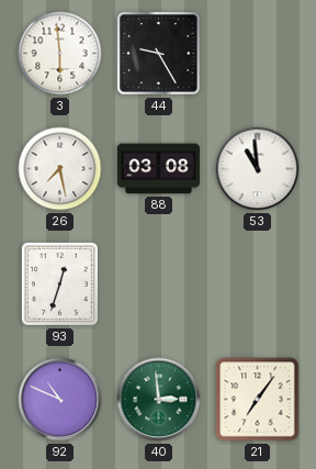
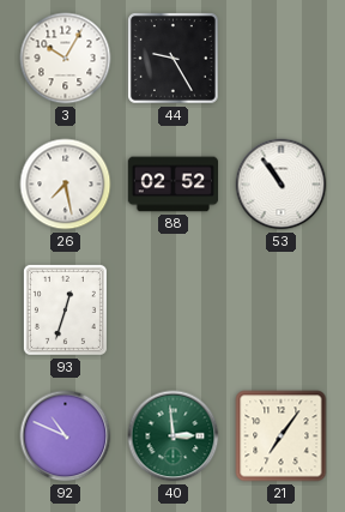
3: 5:59 -> 10:05 (66, 59)
88: 03:08 -> 02:52 (172, 185)
53: 10:59 -> 10:54 (282, 185)
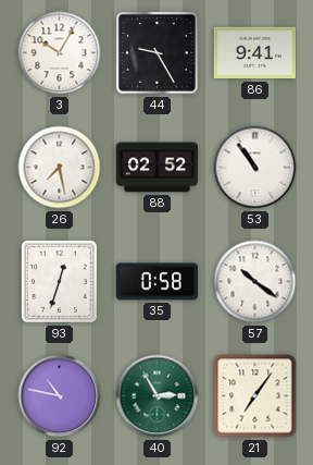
86: none -> 9:41 (254, 53)
35: none -> 0:58 (156, 282)
57: none -> 10:21 (255, 282)
92: 10:49 -> 10:47 (60, 396)
40: 2:59 -> 2:55 (158, 396)
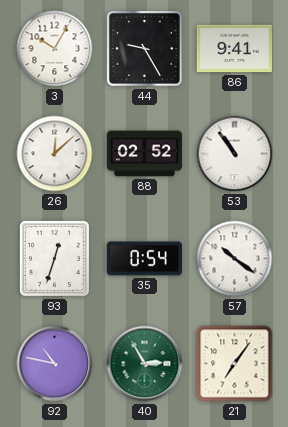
26: 7:28 -> 12:08 (55, 154)
35: 0:58 -> 0:54 (144, 259)
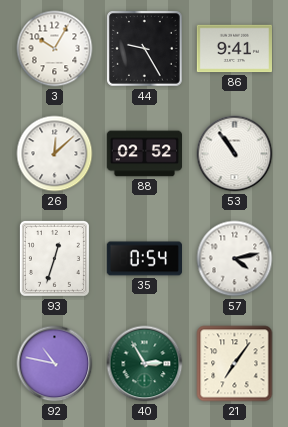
57: 10:21 -> 4:13 (235, 259)
